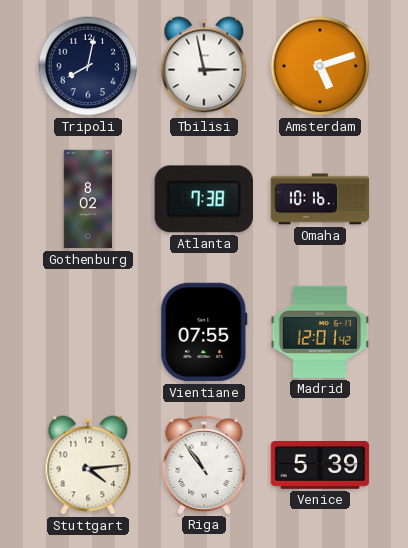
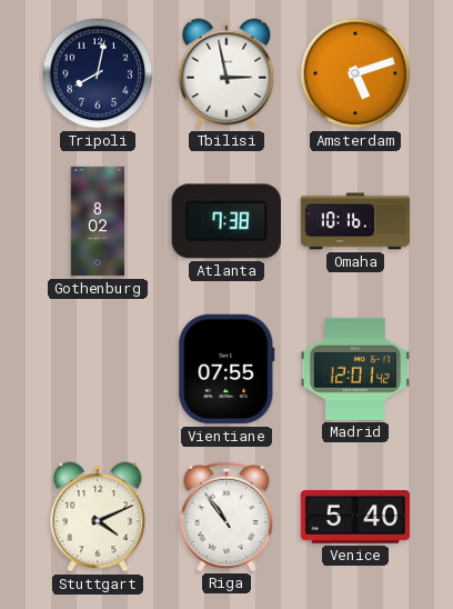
Stuttgart: 4:14 -> 4:11 (98, 517)
Venice: 5:39 -> 5:40 (355, 518)
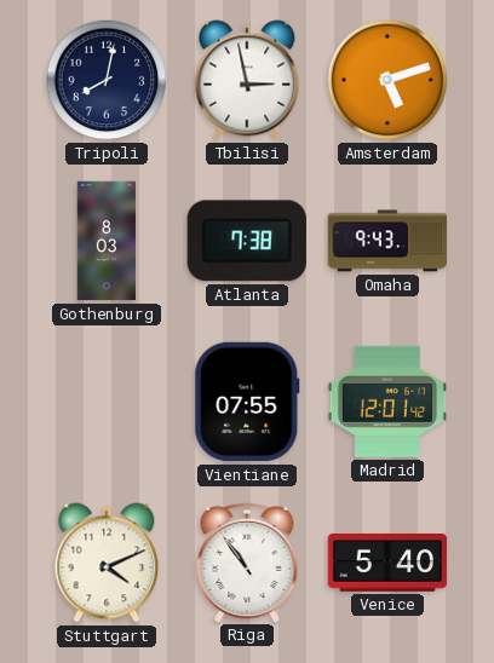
Gothenburg: 8:02 -> 8:03 (107, 241)
Omaha: 10:16 -> 9:43 (387, 241)
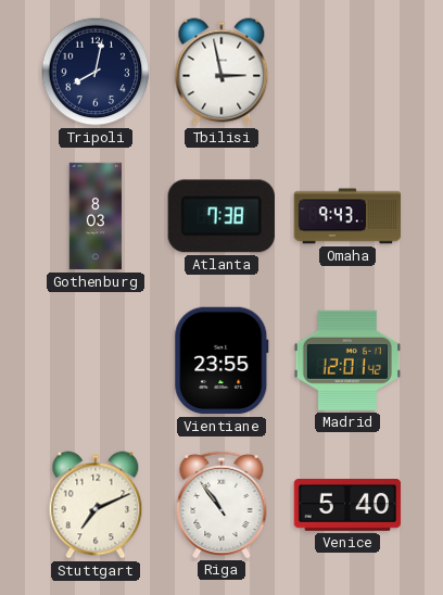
Amsterdam: 5:12 -> none (387, 80)
Vientiane: 07:55 -> 23:55 (221, 360)
Stuttgart: 4:11 -> 7:11 (96, 505)
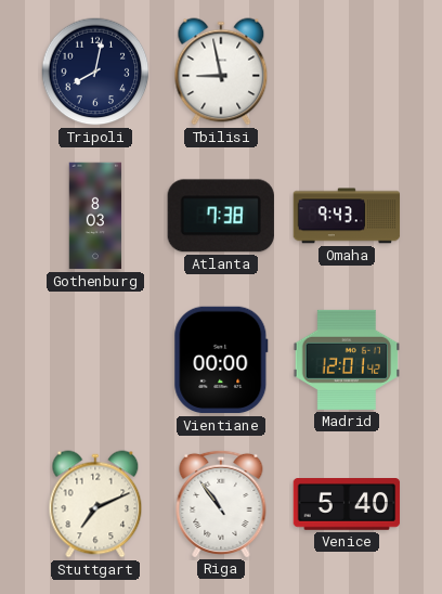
Tbilisi: 2:58 -> 8:58 (221, 72)
Vientiane: 23:55 -> 00:00 (221, 360)
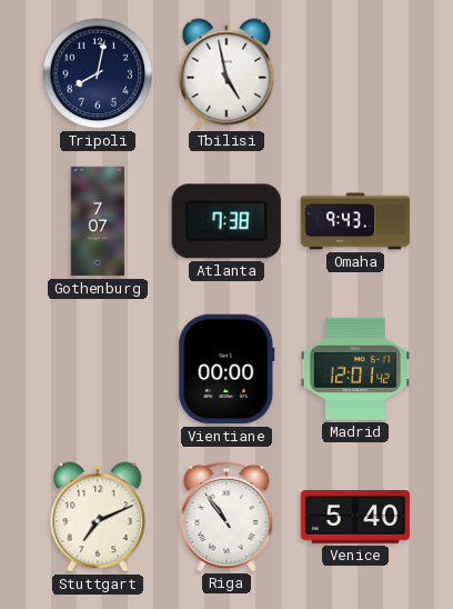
Tbilisi: 8:58 -> 4:58 (226, 73)
Gothenburg: 8:03 -> 7:07 (98, 221)
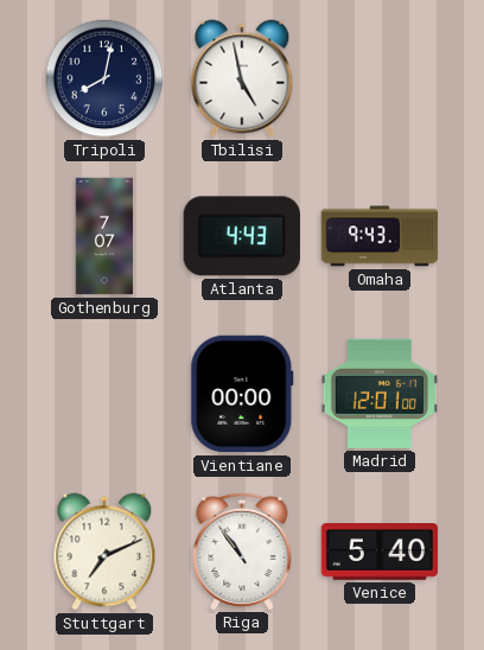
Atlanta: 7:38 -> 4:43 (242, 236)
Madrid: 12:01:42 -> 12:01:00 (378, 394)
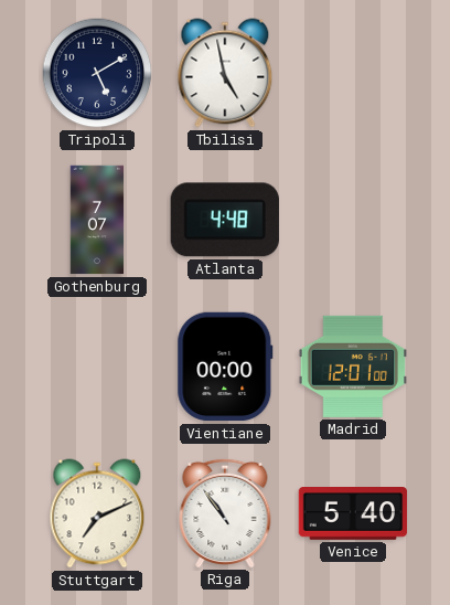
Tripoli: 8:02 -> 5:10 (97, 73)
Atlanta: 4:43 -> 4:48 (225, 220)
Omaha: 9:43 -> none (380, 236)
